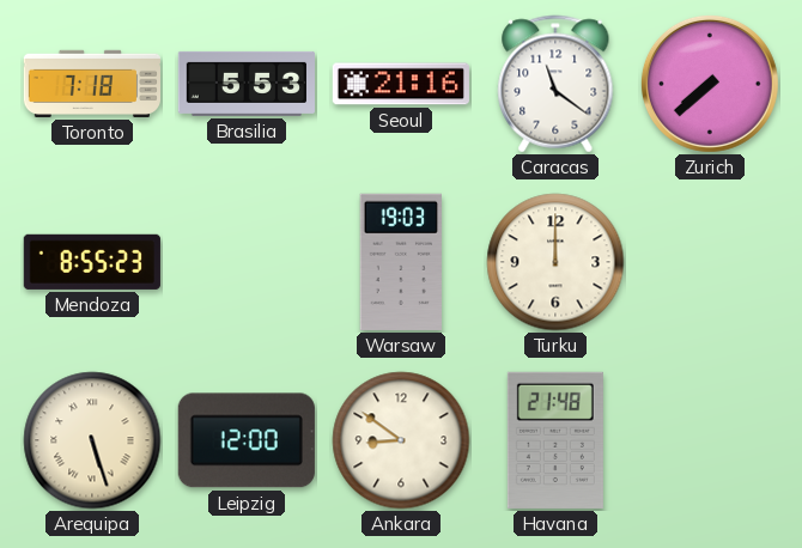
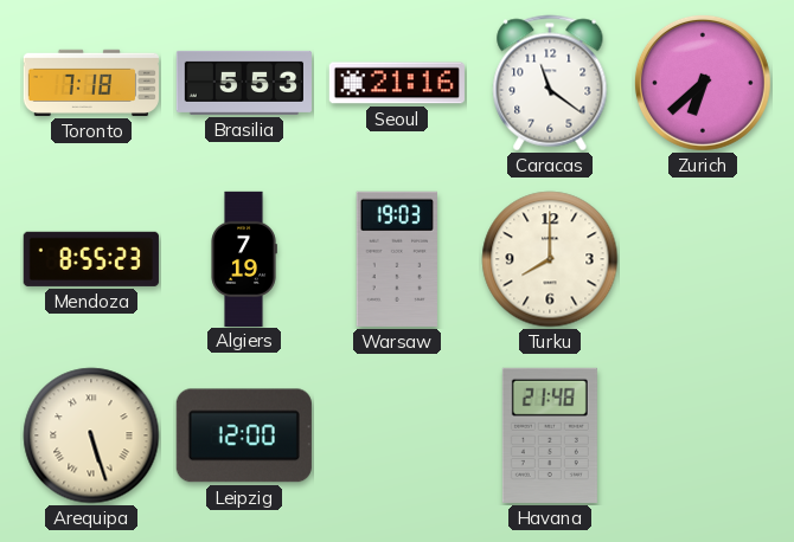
Zurich: 7:38 -> 6:38 (703, 83)
Algiers: none -> 7:19 (244, 258)
Turku: 12:00 -> 8:00 (550, 259)
Ankara: 8:51 -> none (401, 440)
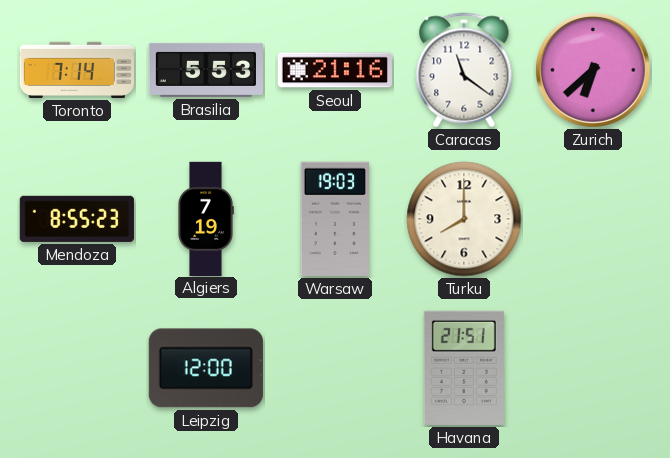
Toronto: 7:18 -> 7:14 (77, 70)
Arequipa: 5:27 -> none (91, 435)
Havana: 21:48 -> 21:51 (464, 368)
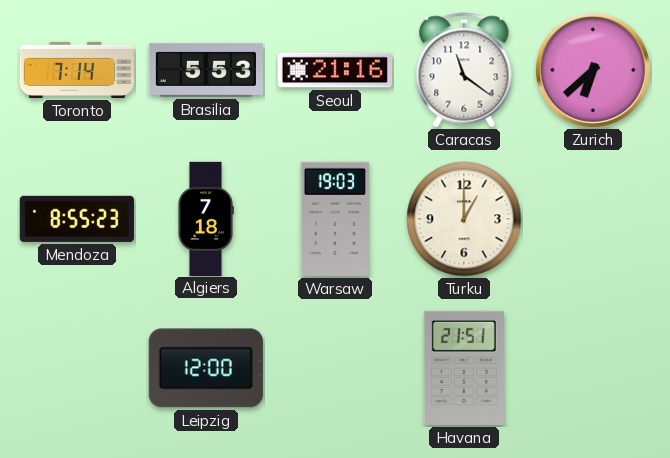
Algiers: 7:19 -> 7:18 (206, 218)
Turku: 8:00 -> 1:00 (464, 219)
